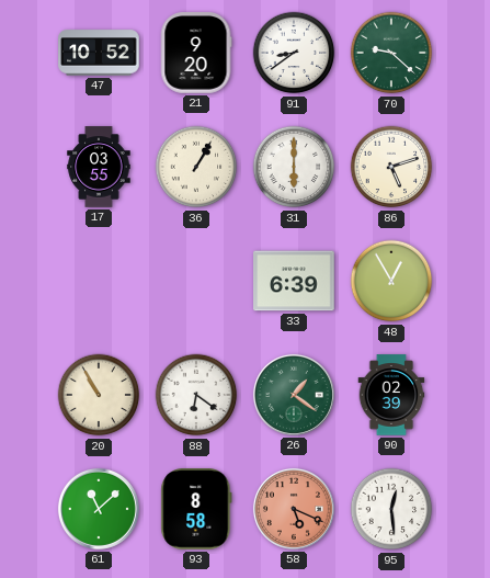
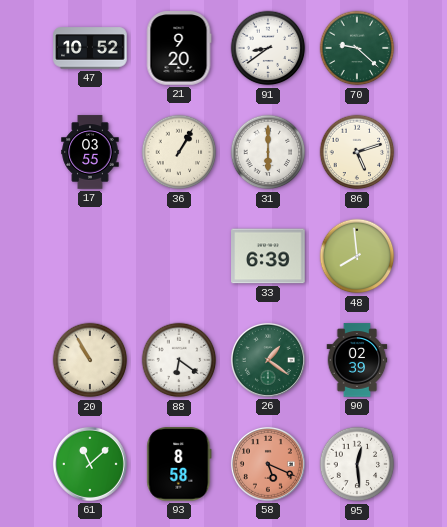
48: 12:55 -> 7:59 (357, 256)
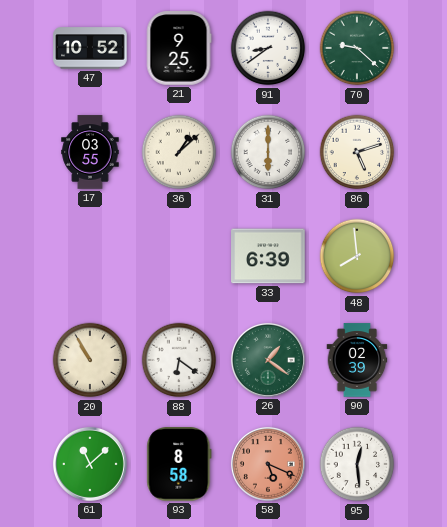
21: 9:20 -> 9:25 (179, 48)
36: 1:05 -> 1:08 (179, 152)
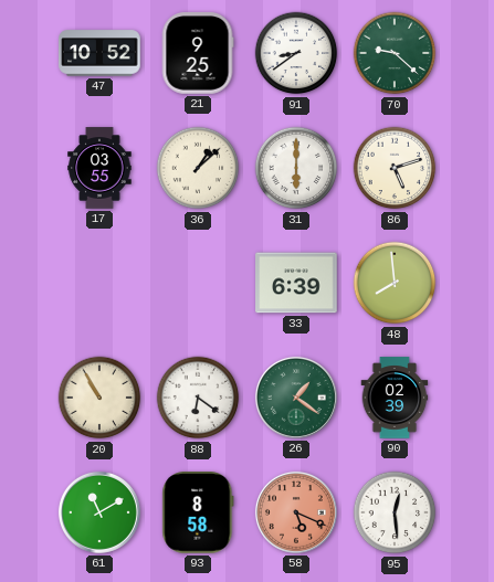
61: 11:08 -> 11:10 (99, 512)
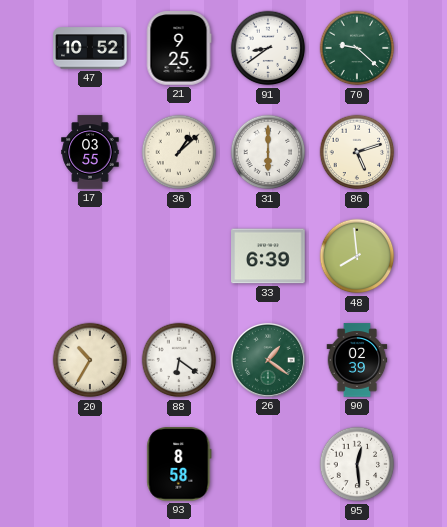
20: 10:55 -> 10:35 (90, 360)
61: 11:10 -> none (99, 512)
58: 5:19 -> none (296, 512)
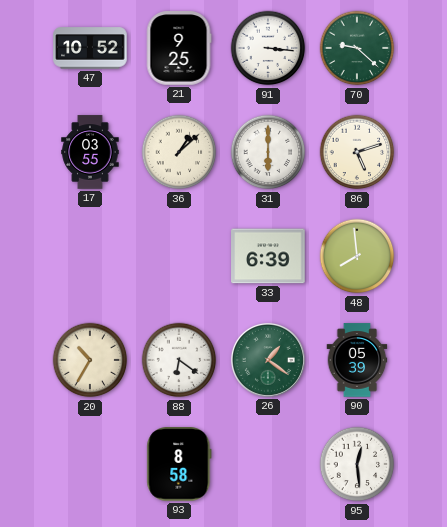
91: 8:39 -> 3:16 (268, 48)
90: 02:39 -> 05:39 (357, 360)
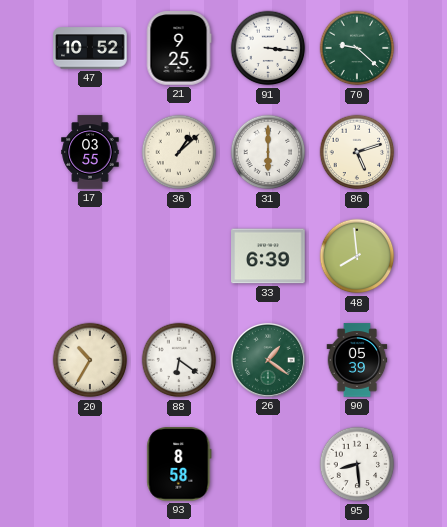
95: 12:29 -> 8:29 (357, 464)
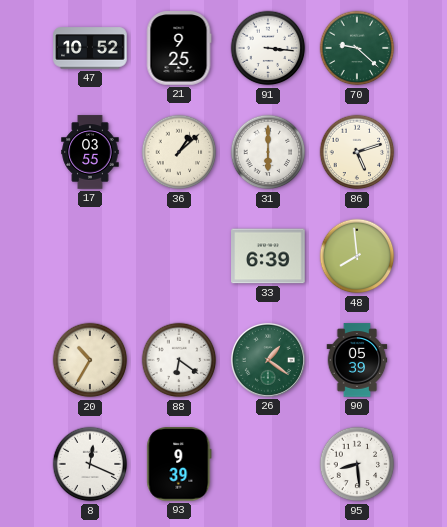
8: none -> 12:19 (90, 464)
93: 8:58 -> 9:39 (179, 464)
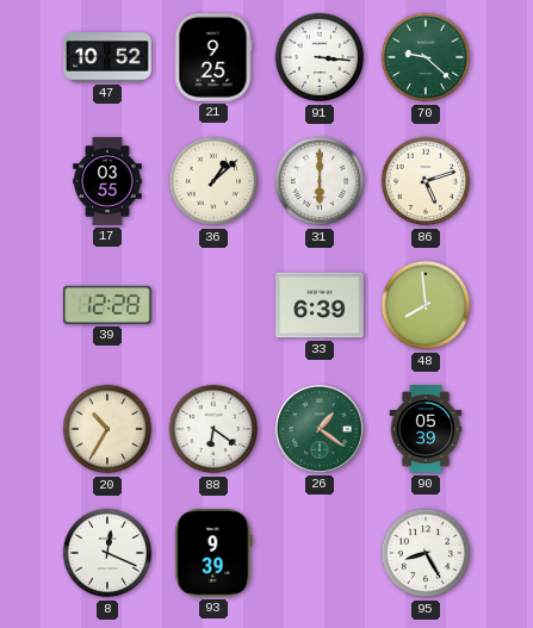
39: none -> 12:28 (109, 305)
95: 8:29 -> 8:25 (426, 553)
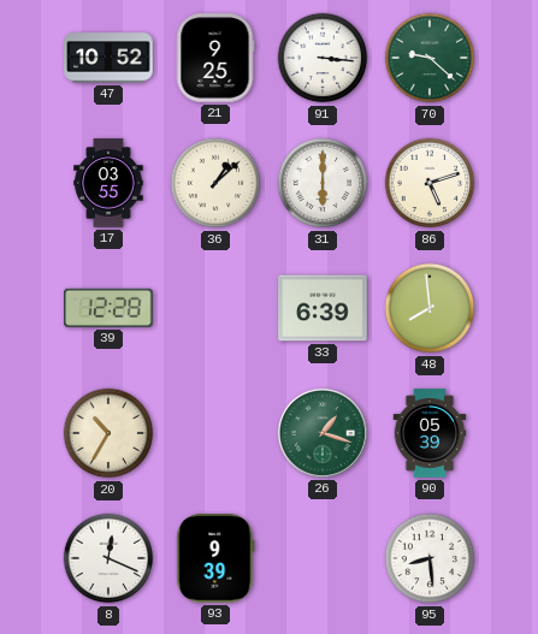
88: 6:21 -> none (213, 429)
26: 1:21 -> 1:18 (323, 433)
95: 8:25 -> 8:29 (430, 558)
